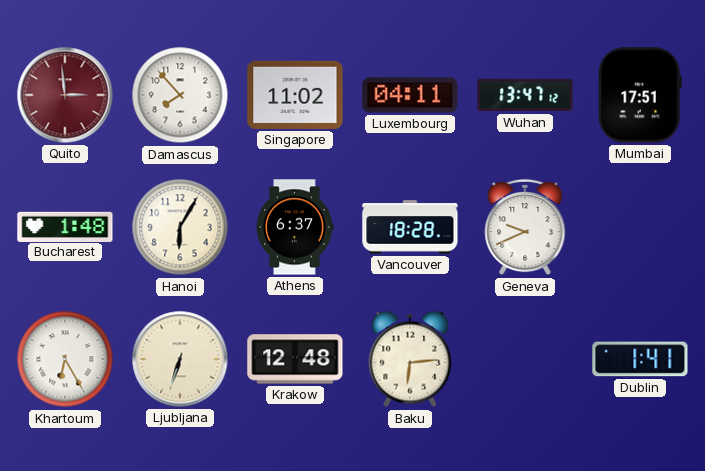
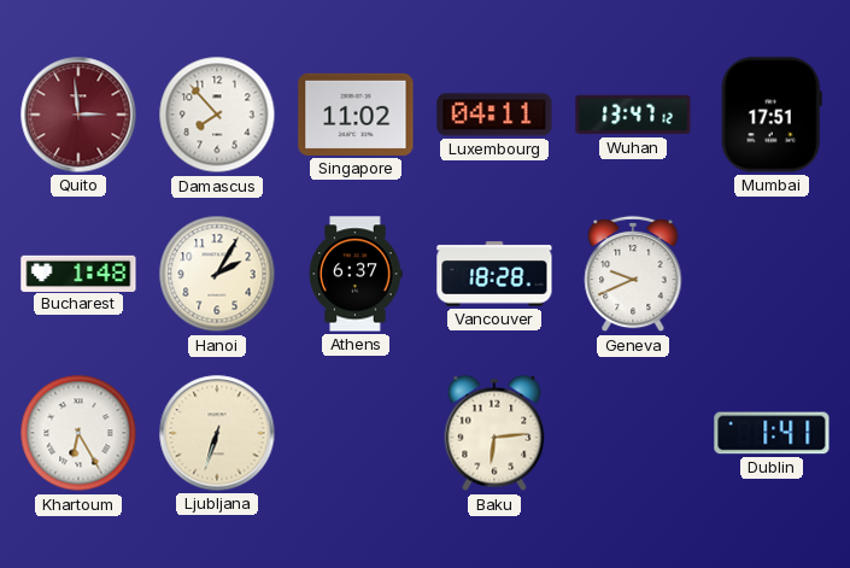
Hanoi: 6:05 -> 2:05 (217, 274)
Krakow: 12:48 -> none (295, 359)
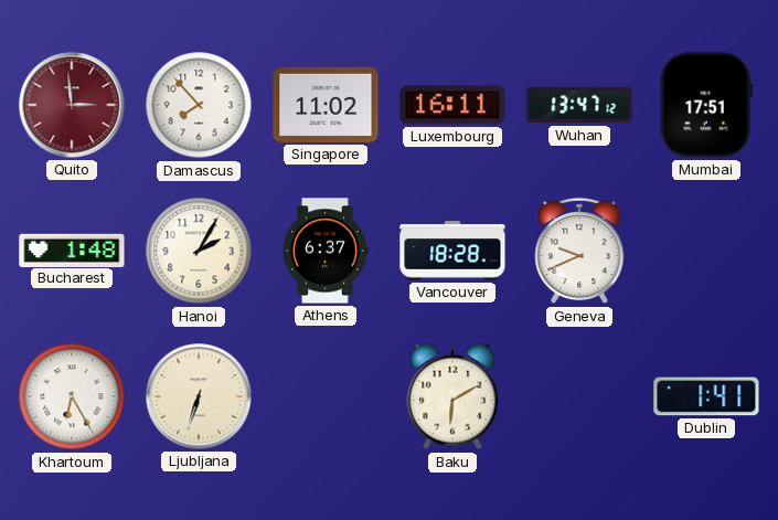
Luxembourg: 04:11 -> 16:11 (452, 105)
Baku: 6:14 -> 6:10 (452, 396)
